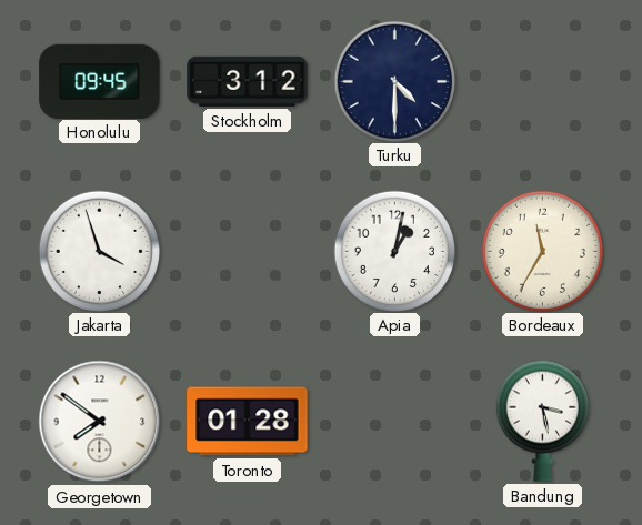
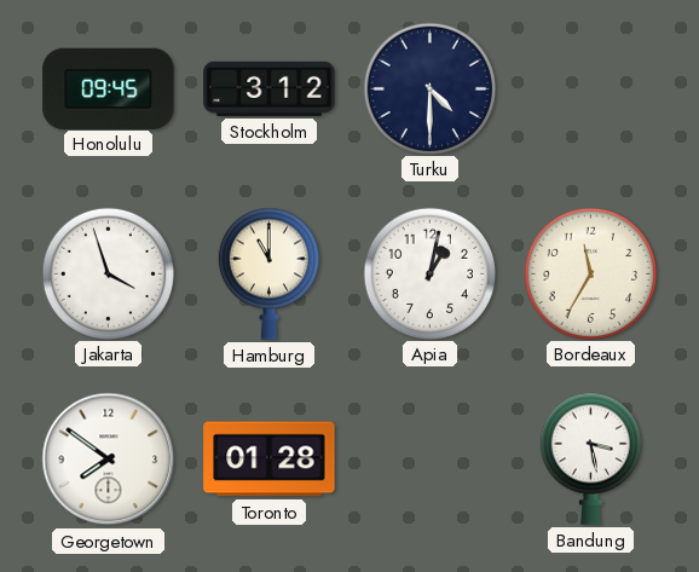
Hamburg: none -> 11:00 (268, 273)
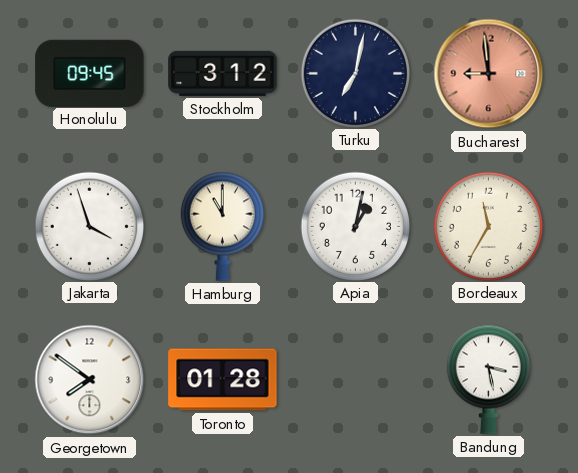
Turku: 4:30 -> 7:02 (355, 73)
Bucharest: none -> 8:59 (489, 74)
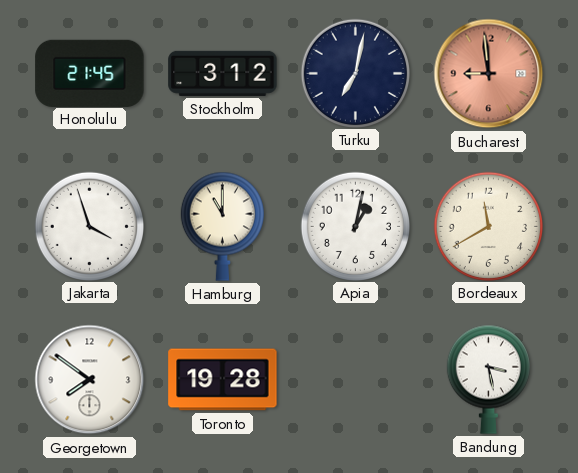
Honolulu: 09:45 -> 21:45 (90, 73)
Bordeaux: 11:35 -> 11:40 (488, 226)
Toronto: 01:28 -> 19:28 (223, 380)
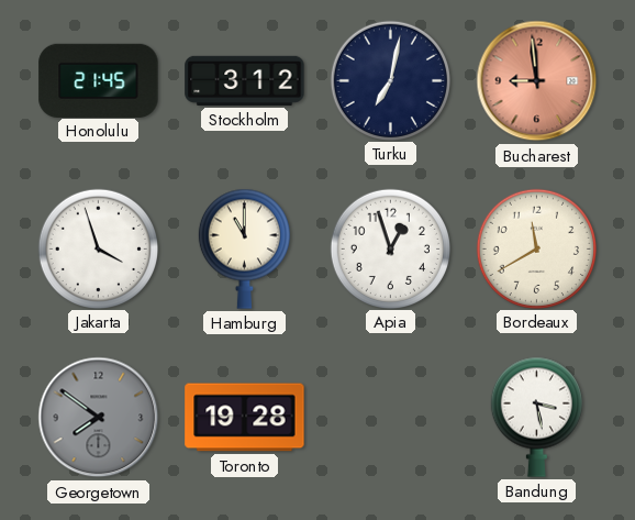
Apia: 1:02 -> 12:57 (390, 248)
Georgetown dial: white -> grey (99, 418)
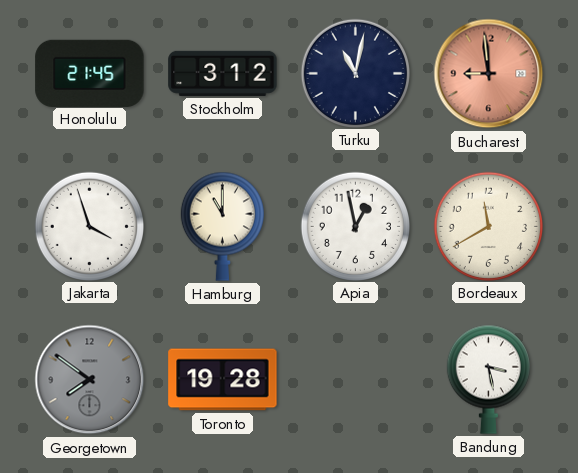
Turku: 7:02 -> 11:02 (355, 73)
Apia: 12:57 -> 12:58 (355, 226)
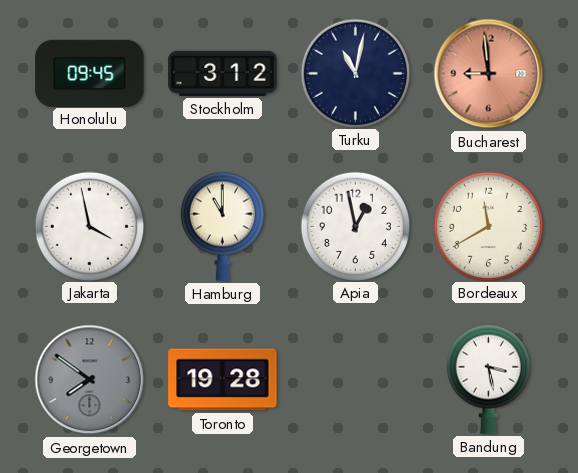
Honolulu: 21:45 -> 09:45 (90, 73)
Jakarta: 3:57 -> 3:58 (89, 226)
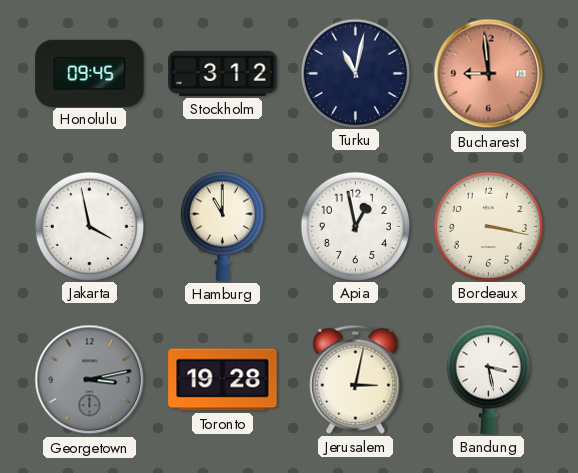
Bordeaux: 11:40 -> 3:17 (488, 226)
Georgetown: 7:51 -> 3:13 (90, 380)
Jerusalem: none -> 3:02 (356, 379)
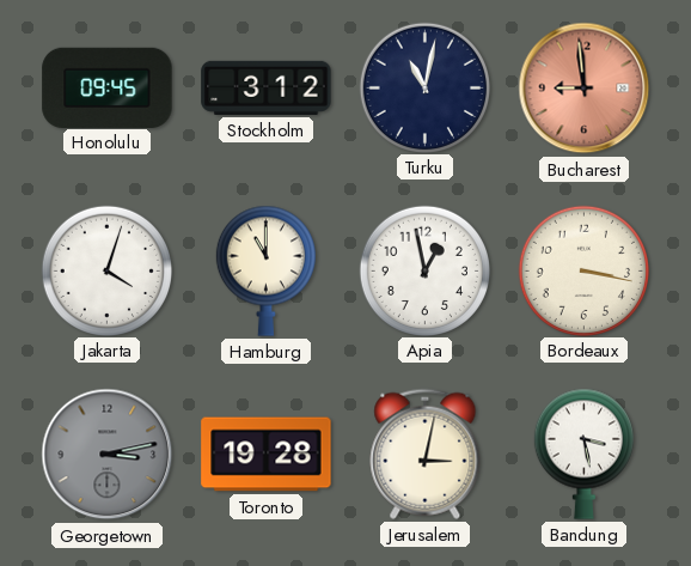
Jakarta: 3:58 -> 4:03 (106, 270)
